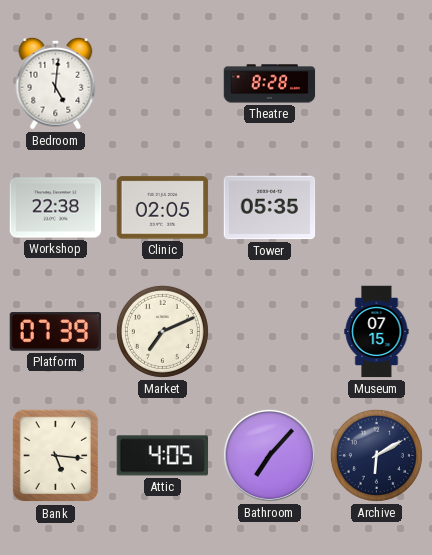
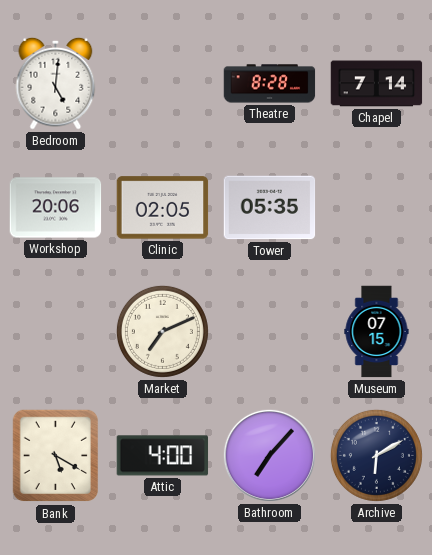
Chapel: none -> 7:14 (377, 84)
Workshop: 22:38 -> 20:06 (56, 208)
Platform: 07:39 -> none (56, 332)
Bank: 5:16 -> 5:20 (56, 456)
Attic: 4:05 -> 4:00 (163, 456)
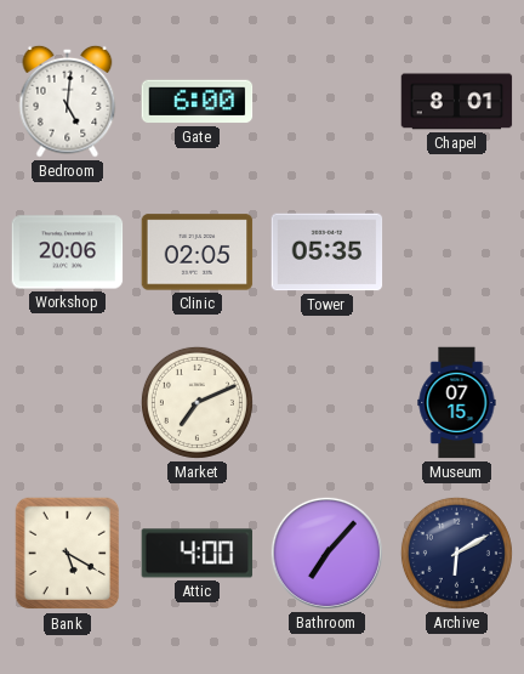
Gate: none -> 6:00 (198, 102)
Theatre: 8:28 -> none (270, 84)
Chapel: 7:14 -> 8:01 (457, 102)
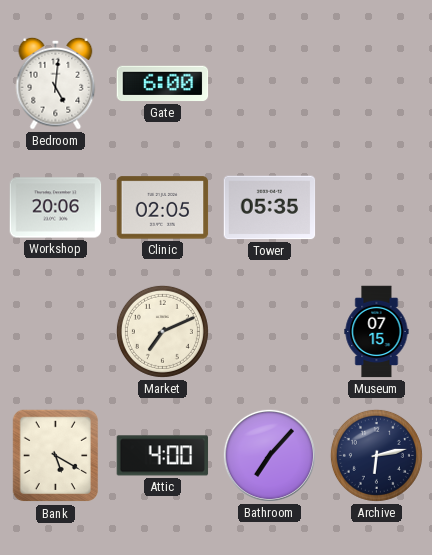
Chapel: 8:01 -> none (457, 102)
Archive: 6:10 -> 6:13 (376, 455)
